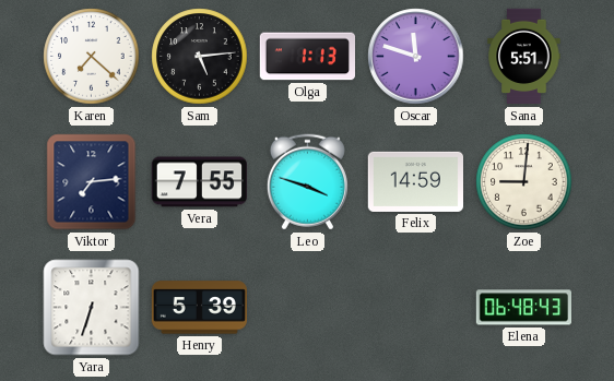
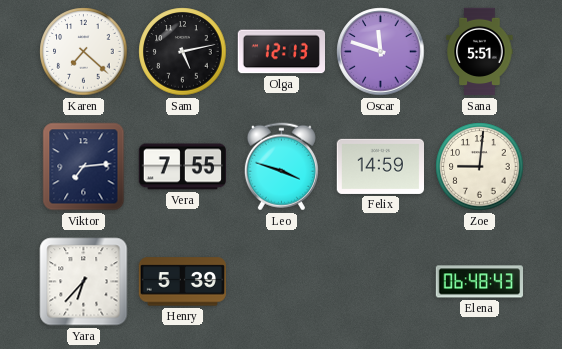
Sam: 5:14 -> 5:13 (183, 52)
Olga: 1:13 -> 12:13 (281, 52)
Yara: 6:33 -> 6:37 (84, 282)
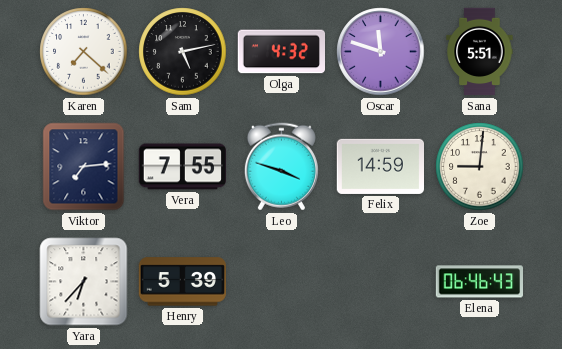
Olga: 12:13 -> 4:32 (281, 52)
Elena: 06:48 -> 06:46 (479, 282)
